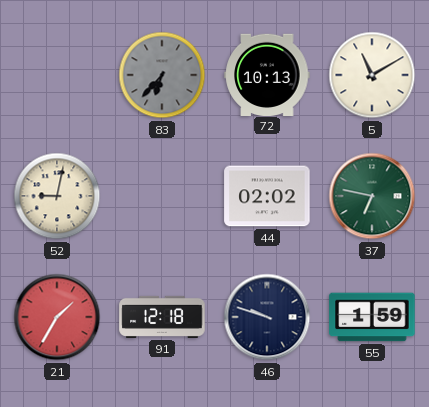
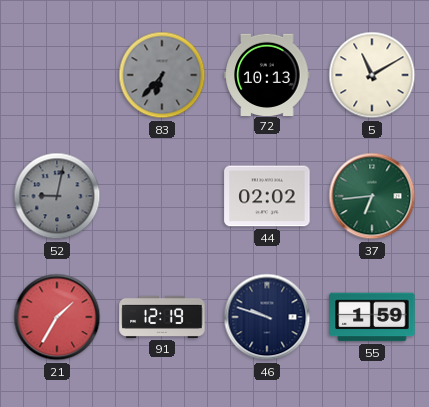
52 dial: cream -> grey (57, 196)
37: 6:47 -> 6:44 (372, 196)
91: 12:18 -> 12:19 (162, 317)
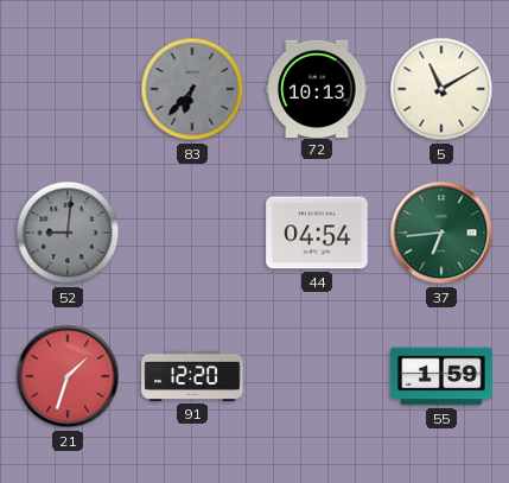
52: 9:02 -> 9:01 (68, 233)
44: 02:02 -> 04:54 (317, 233)
21: 1:35 -> 1:33 (68, 376)
91: 12:19 -> 12:20 (192, 376)
46: 9:48 -> none (267, 317)
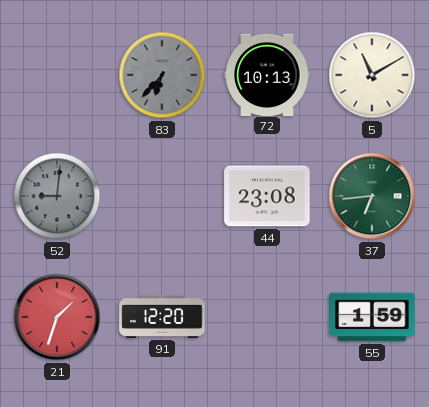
44: 04:54 -> 23:08 (267, 196)
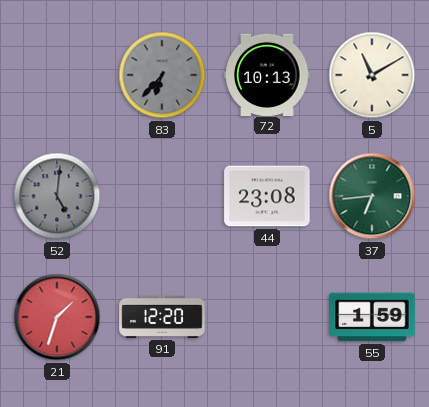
52: 9:01 -> 5:01 (57, 196)
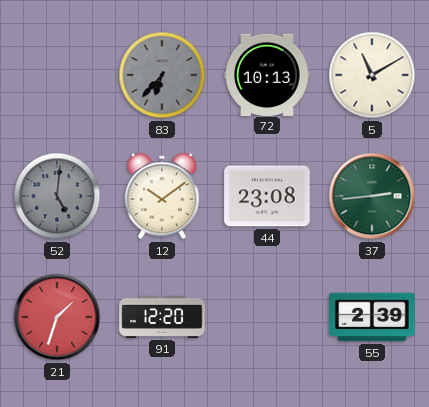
12: none -> 10:09 (162, 196)
37: 6:44 -> 2:44 (372, 196)
55: 1:59 -> 2:39 (372, 317)
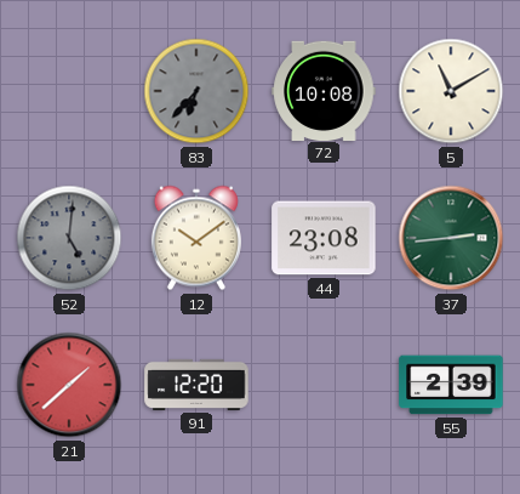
72: 10:13 -> 10:08 (324, 90)
21: 1:33 -> 1:38 (69, 385)
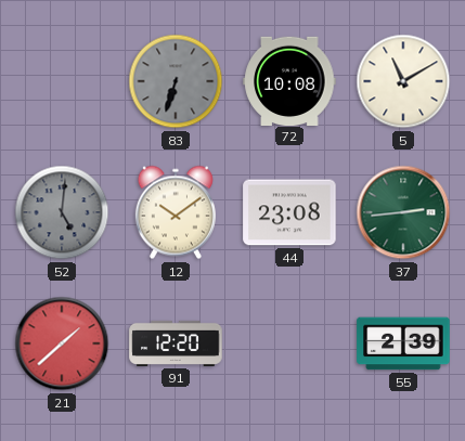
83: 6:37 -> 6:33 (176, 81)
